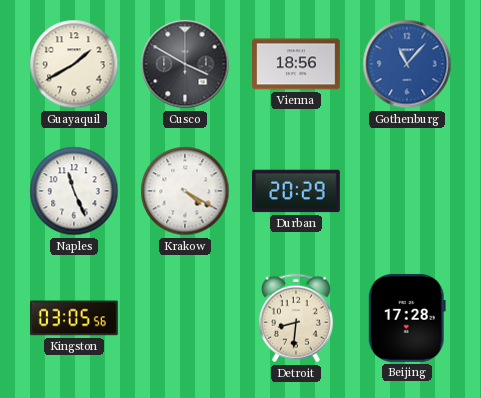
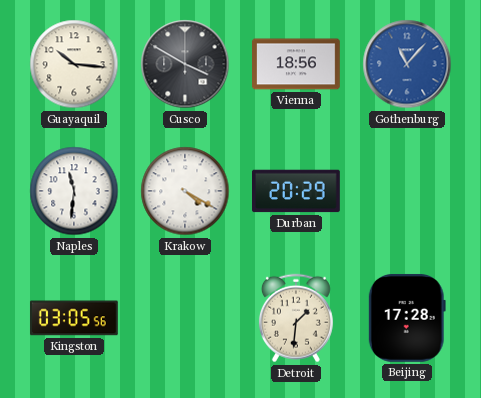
Guayaquil: 1:40 -> 10:16 (74, 64)
Naples: 11:26 -> 11:31 (74, 191)
Detroit: 8:31 -> 1:31 (296, 318)
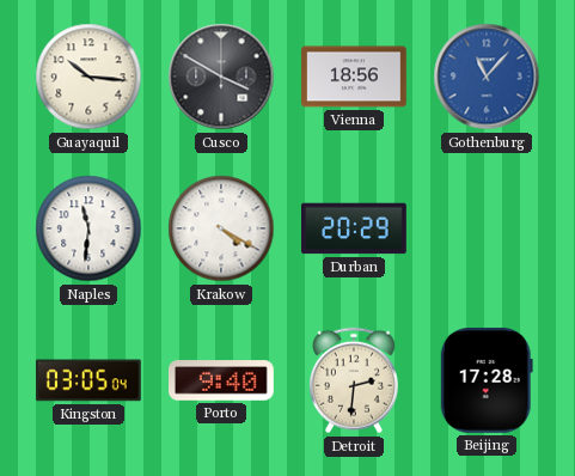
Kingston: 03:05:56 -> 03:05:04 (88, 380)
Porto: none -> 9:40 (222, 380)
Detroit: 1:31 -> 2:31 (354, 380)
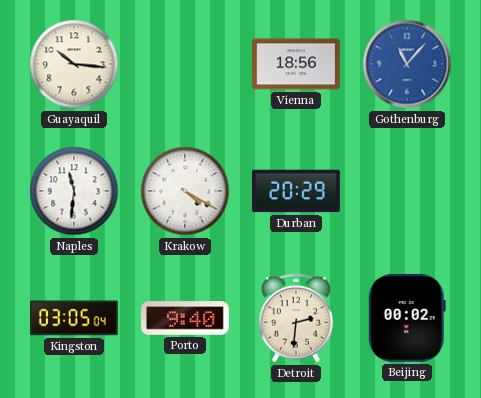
Cusco: 3:50 -> none (221, 77)
Beijing: 17:28 -> 00:02 (407, 318)
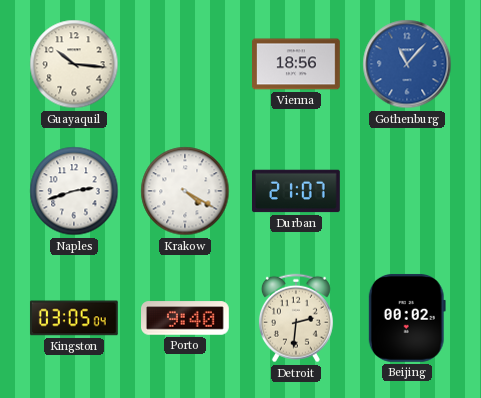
Naples: 11:31 -> 2:42 (74, 191)
Durban: 20:29 -> 21:07 (297, 191)
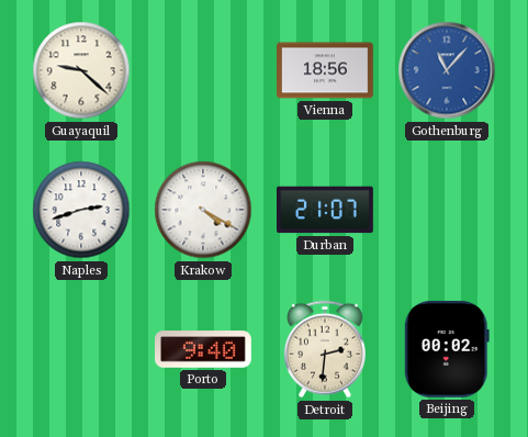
Guayaquil: 10:16 -> 9:22 (81, 70)
Kingston: 03:05 -> none (74, 318)
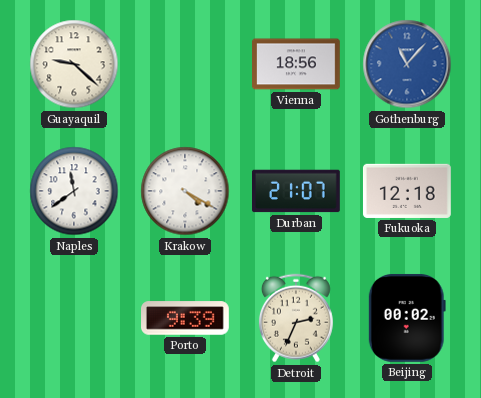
Naples: 2:42 -> 11:39 (74, 191)
Fukuoka: none -> 12:18 (407, 191)
Porto: 9:40 -> 9:39 (186, 318)
Detroit: 2:31 -> 2:34 (296, 318)
